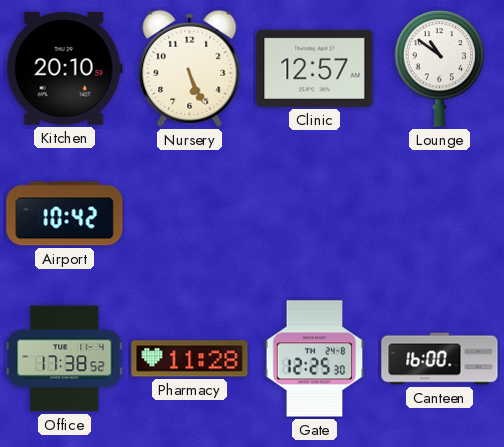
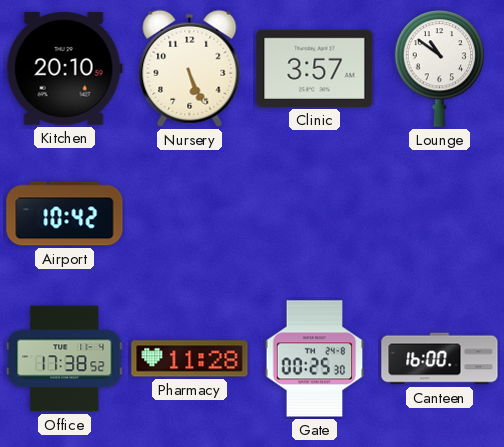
Clinic: 12:57 -> 3:57 (315, 68)
Gate: 12:25 -> 00:25 (315, 359)
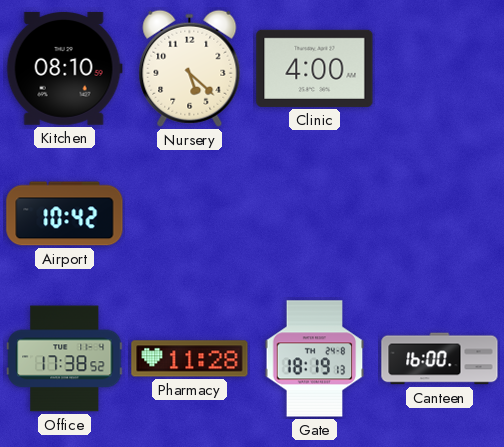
Kitchen: 20:10 -> 08:10 (64, 68)
Nursery: 5:26 -> 5:22 (190, 68)
Clinic: 3:57 -> 4:00 (315, 68)
Lounge: 10:51 -> none (440, 69)
Gate: 00:25 -> 18:19 (315, 359)
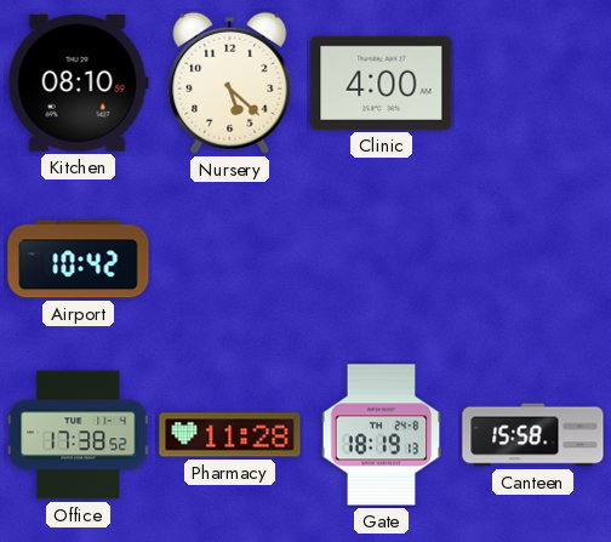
Canteen: 16:00 -> 15:58 (533, 435)
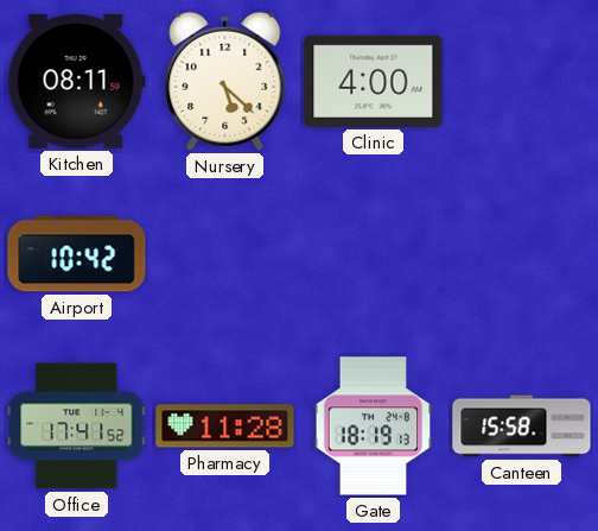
Kitchen: 08:10 -> 08:11 (76, 81)
Office: 17:38 -> 17:41 (77, 426)
